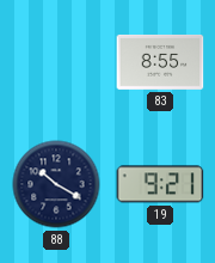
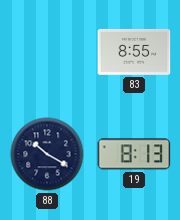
19: 9:21 -> 8:13 (134, 154)
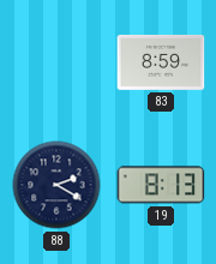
83: 8:55 -> 8:59 (161, 62)
88: 10:20 -> 2:20 (56, 185)
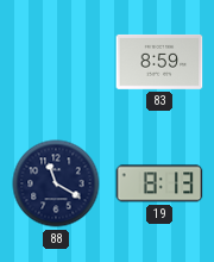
88: 2:20 -> 11:20 (56, 183)
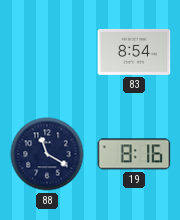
83: 8:59 -> 8:54 (134, 52)
19: 8:13 -> 8:16 (134, 154)
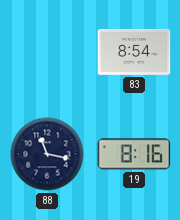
88: 11:20 -> 11:17 (47, 154)
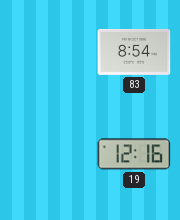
88: 11:17 -> none (47, 154)
19: 8:16 -> 12:16 (134, 154)
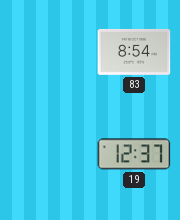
19: 12:16 -> 12:37 (134, 154)
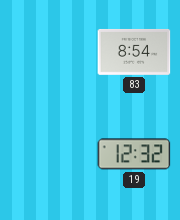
19: 12:37 -> 12:32 (134, 154)
